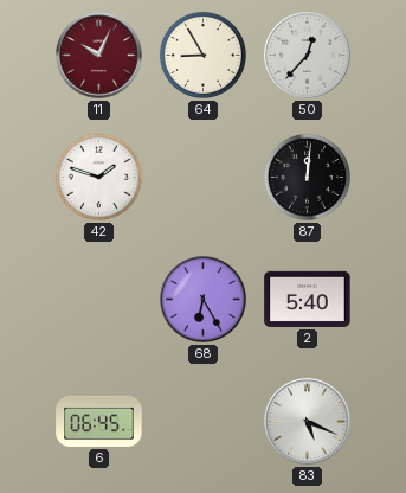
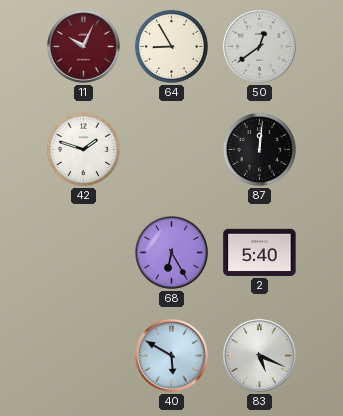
50: 12:37 -> 12:39 (260, 47)
6: 06:45 -> none (99, 421)
40: none -> 5:50 (172, 356)
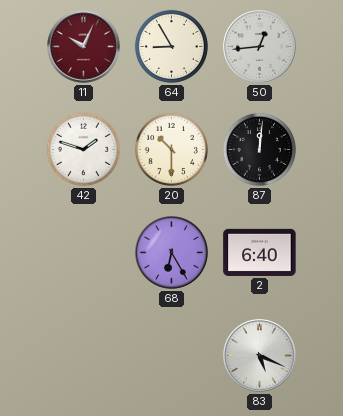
50: 12:39 -> 12:44 (260, 47)
20: none -> 10:30 (171, 149)
2: 5:40 -> 6:40 (260, 252)
40: 5:50 -> none (172, 356)
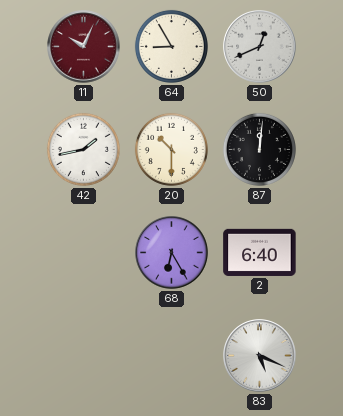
50: 12:44 -> 12:41 (260, 47)
42: 1:48 -> 1:43 (83, 149)
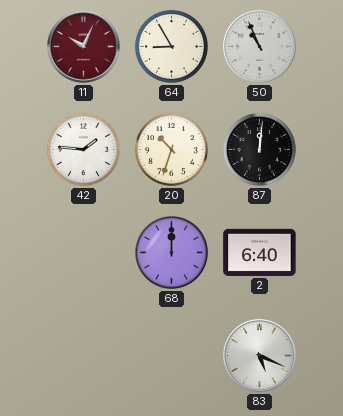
50: 12:41 -> 10:56 (260, 47)
42: 1:43 -> 1:46 (83, 149)
20: 10:30 -> 10:33 (171, 149)
68: 6:25 -> 12:00 (172, 253)
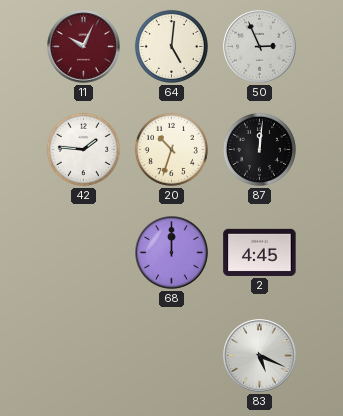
64: 8:55 -> 5:01 (171, 46)
50: 10:56 -> 2:56 (260, 47)
2: 6:40 -> 4:45 (260, 252)
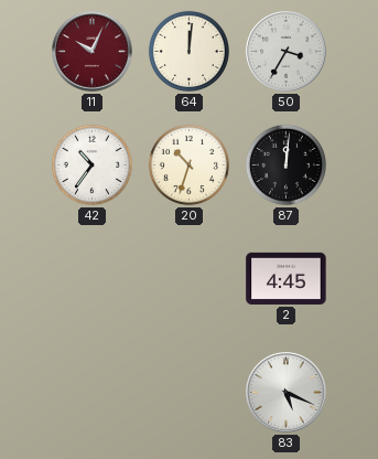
64: 5:01 -> 12:01 (188, 51)
50: 2:56 -> 3:35 (287, 52)
42: 1:46 -> 10:36 (91, 164)
68: 12:00 -> none (172, 253)
